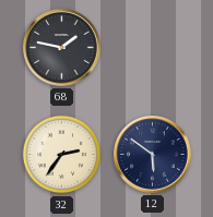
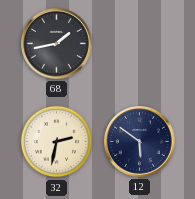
68: 1:47 -> 1:43 (57, 44)
32: 2:36 -> 2:32 (57, 142)
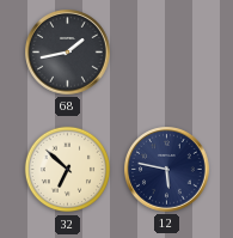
32: 2:32 -> 6:52 (68, 170)
12: 5:51 -> 5:47 (167, 170)
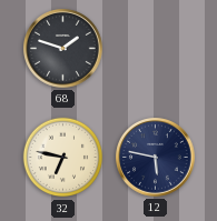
68: 1:43 -> 1:48 (63, 49)
32: 6:52 -> 6:47 (63, 158)
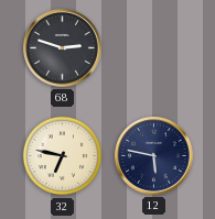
68: 1:48 -> 2:48 (63, 48)
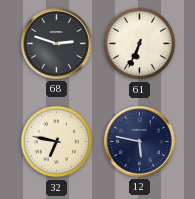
61: none -> 6:34 (140, 44)
